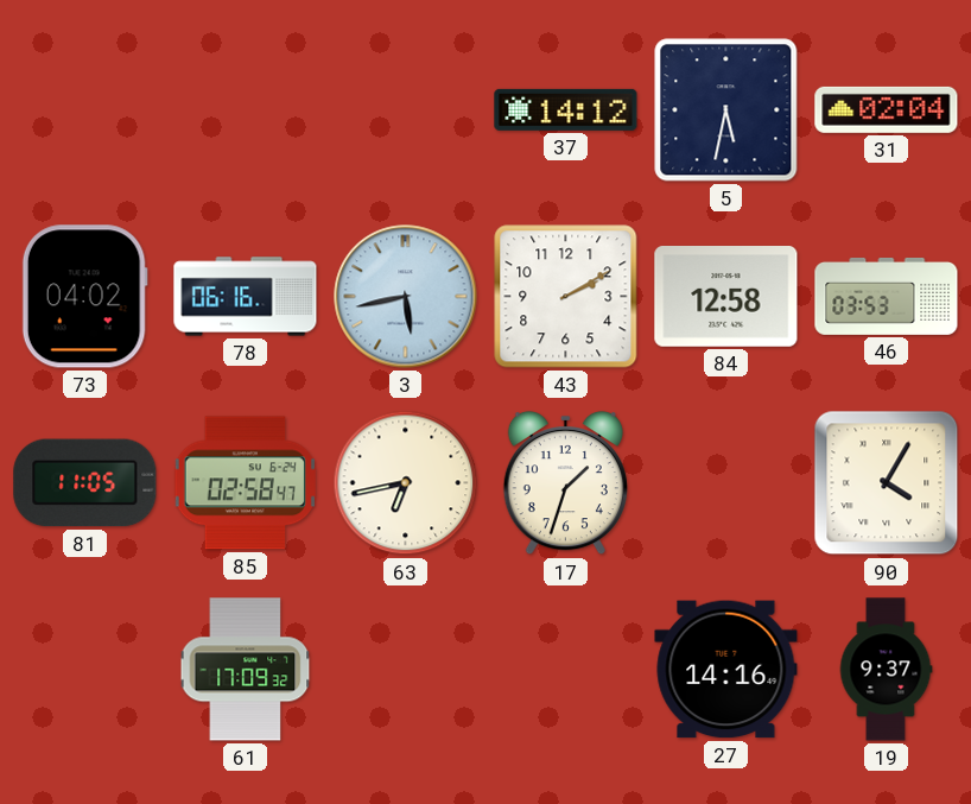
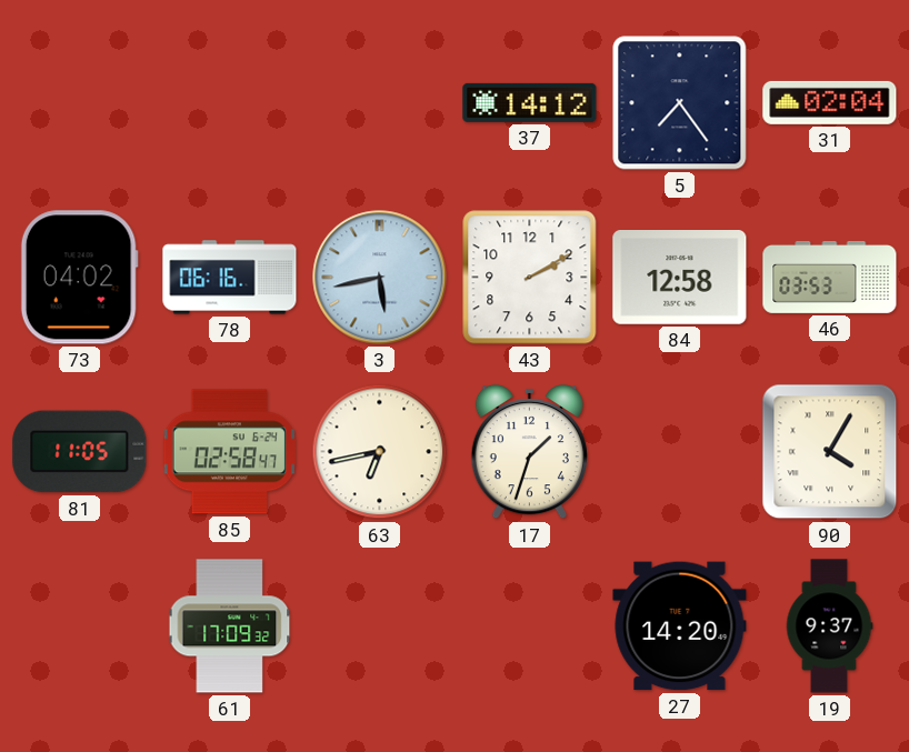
5: 5:32 -> 7:24 (680, 103)
27: 14:16 -> 14:20 (680, 626)
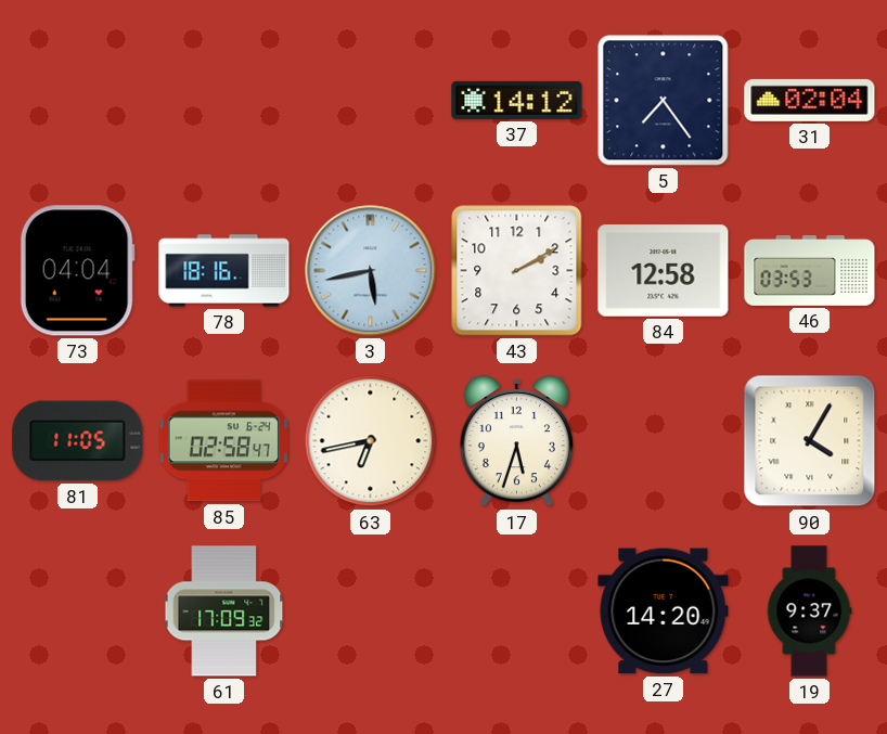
73: 04:02 -> 04:04 (77, 271)
78: 06:16 -> 18:16 (224, 271)
17: 1:33 -> 5:33 (516, 441)
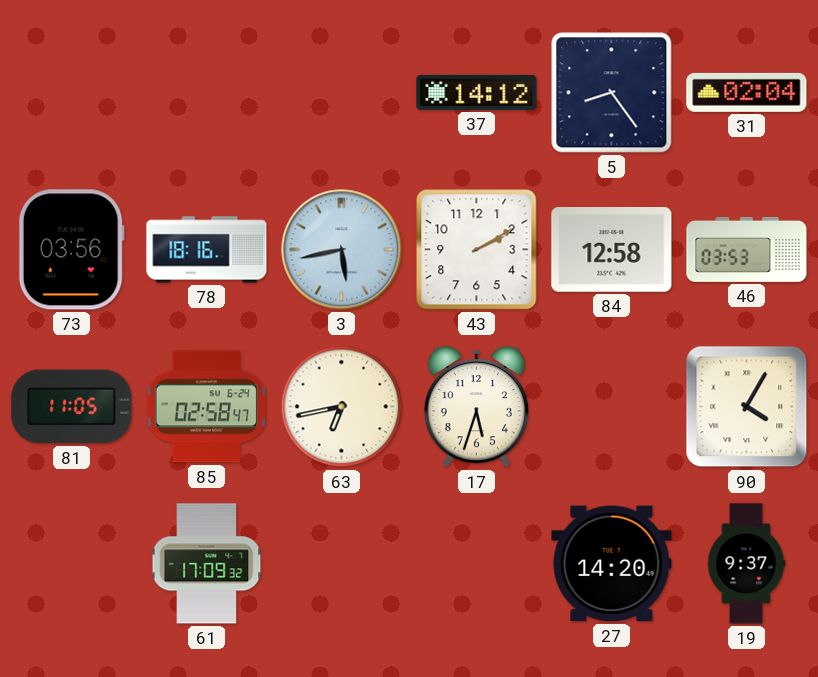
5: 7:24 -> 8:24 (612, 93)
73: 04:04 -> 03:56 (71, 250)
